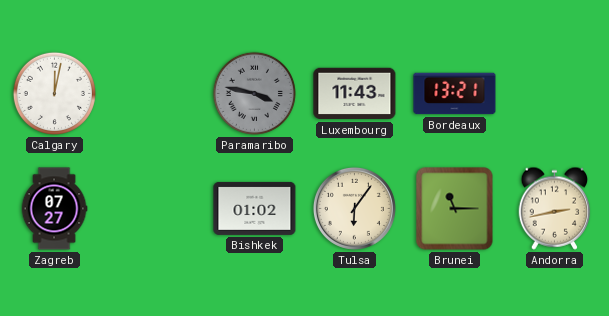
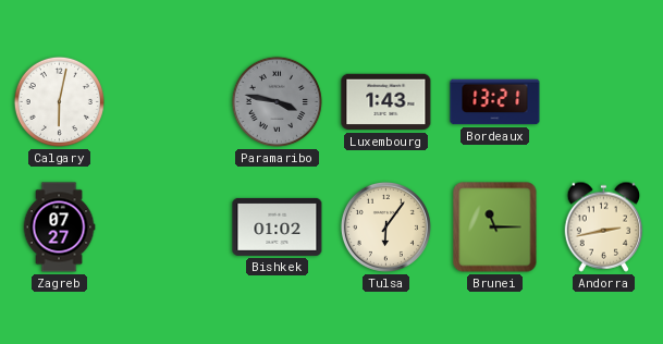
Calgary: 12:02 -> 6:02 (59, 101)
Luxembourg: 11:43 -> 1:43 (386, 102)
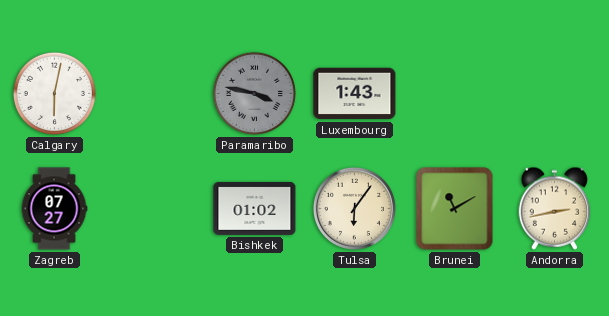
Bordeaux: 13:21 -> none (495, 102)
Brunei: 11:15 -> 11:10 (455, 209)
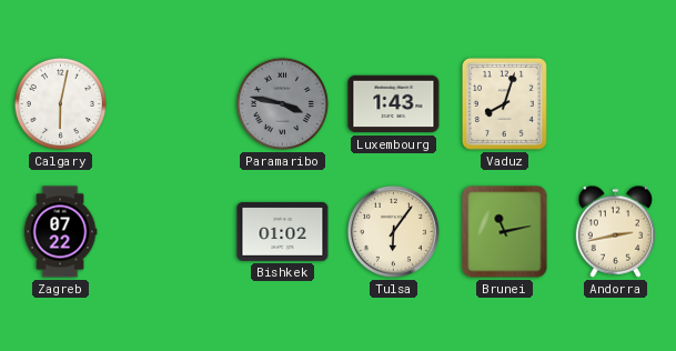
Vaduz: none -> 8:03 (504, 103)
Zagreb: 07:27 -> 07:22 (60, 232)
Brunei: 11:10 -> 11:13 (505, 232)
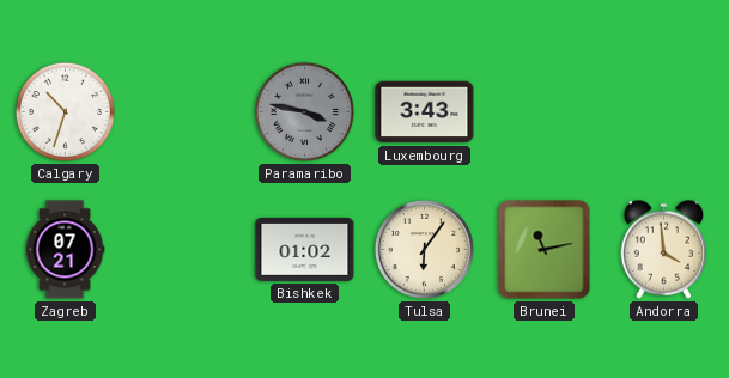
Calgary: 6:02 -> 10:33 (65, 111)
Luxembourg: 1:43 -> 3:43 (425, 112)
Vaduz: 8:03 -> none (504, 103)
Zagreb: 07:22 -> 07:21 (65, 250)
Andorra: 2:43 -> 3:59 (664, 249)
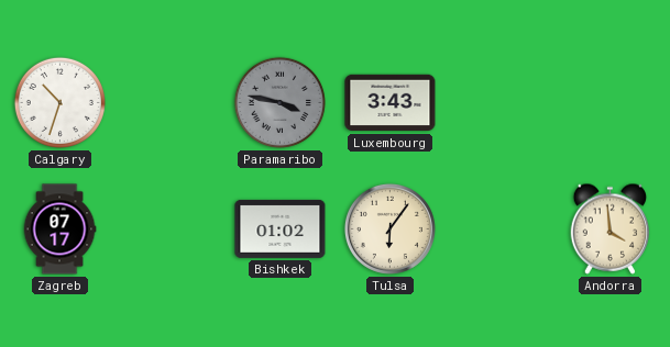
Zagreb: 07:21 -> 07:17 (59, 230)
Brunei: 11:13 -> none (545, 250)
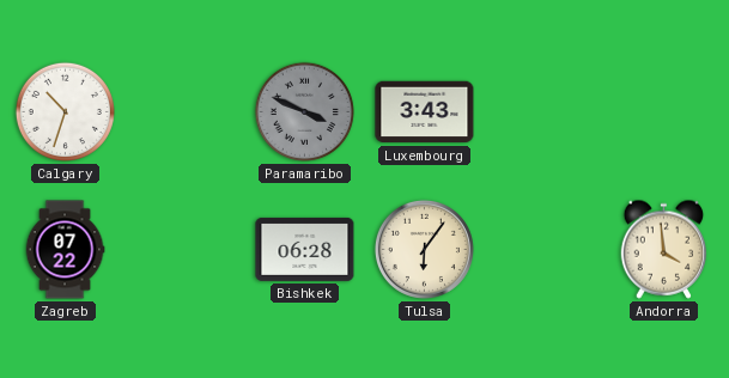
Paramaribo: 3:47 -> 3:49 (304, 111)
Zagreb: 07:17 -> 07:22 (65, 250)
Bishkek: 01:02 -> 06:28 (305, 249)
